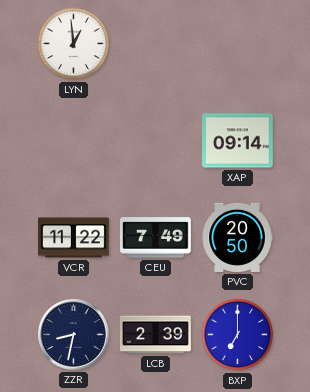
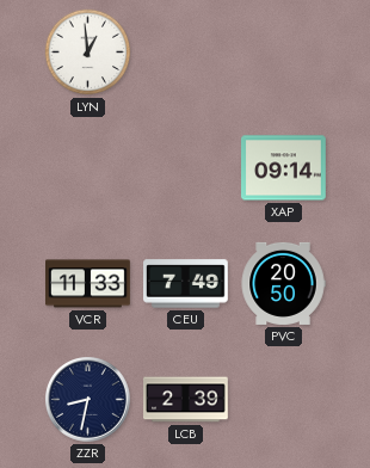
VCR: 11:22 -> 11:33 (88, 284)
BXP: 7:00 -> none (238, 335)
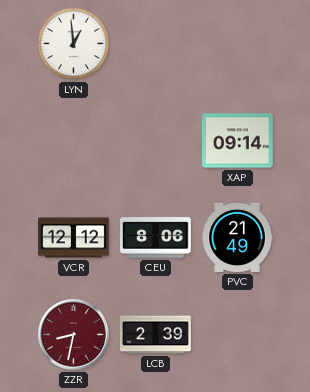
VCR: 11:33 -> 12:12 (74, 238)
CEU: 7:49 -> 8:06 (156, 238)
PVC: 20:50 -> 21:49 (237, 237)
ZZR dial: navy -> burgundy (74, 335)
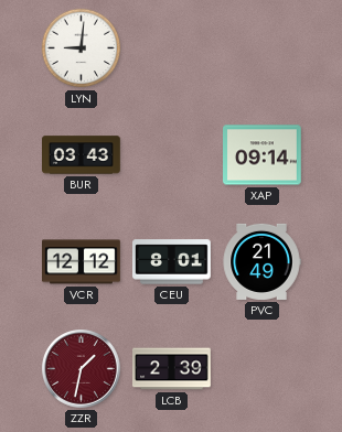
LYN: 12:59 -> 9:01 (82, 48)
BUR: none -> 03:43 (82, 155)
CEU: 8:06 -> 8:01 (172, 262)
ZZR: 8:32 -> 1:32 (82, 369)
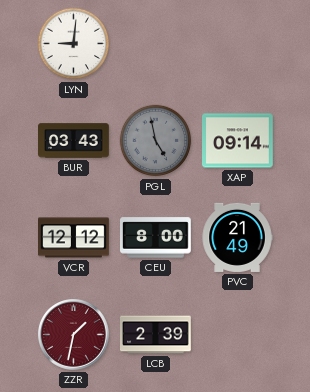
PGL: none -> 4:58 (156, 141)
CEU: 8:01 -> 8:00 (156, 238)
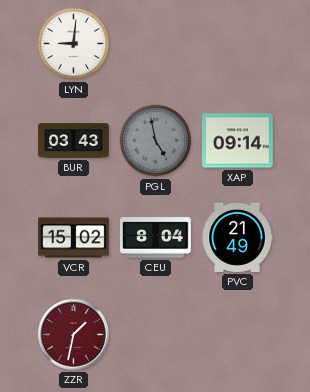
VCR: 12:12 -> 15:02 (74, 238)
CEU: 8:00 -> 8:04 (156, 238)
LCB: 2:39 -> none (156, 335)
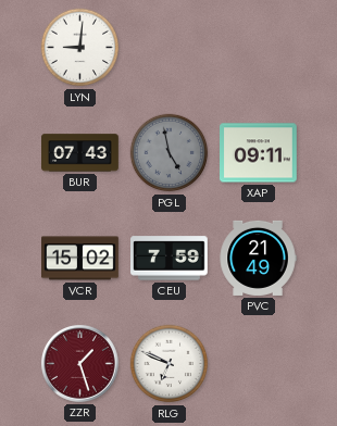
BUR: 03:43 -> 07:43 (80, 153)
XAP: 09:14 -> 09:11 (259, 153)
CEU: 8:04 -> 7:59 (170, 259)
ZZR: 1:32 -> 1:27 (80, 364)
RLG: none -> 6:49 (170, 364)
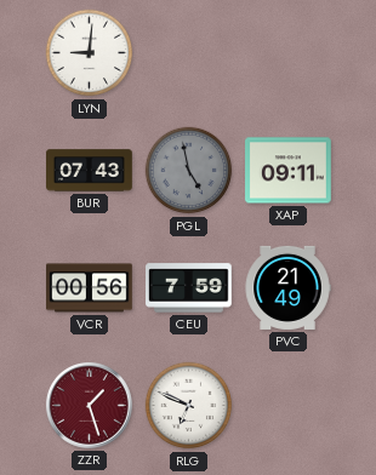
VCR: 15:02 -> 00:56 (90, 288)
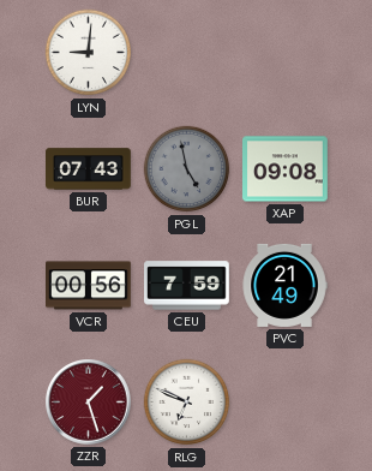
XAP: 09:11 -> 09:08 (286, 169)
